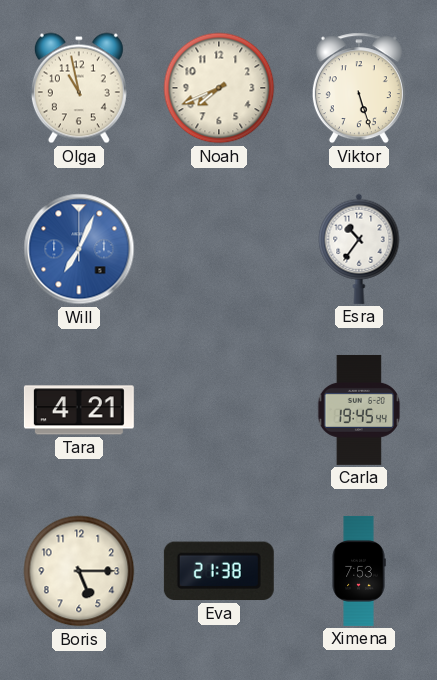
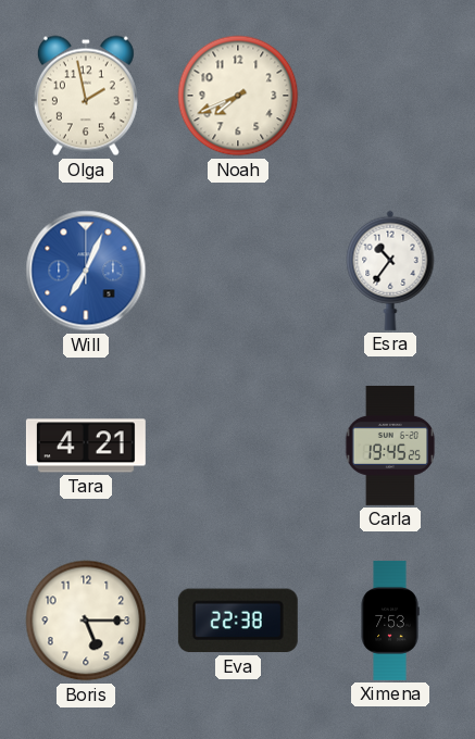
Olga: 10:58 -> 1:58 (86, 96)
Viktor: 5:27 -> none (359, 88)
Carla: 19:45:44 -> 19:45:25 (390, 446)
Eva: 21:38 -> 22:38 (238, 621)
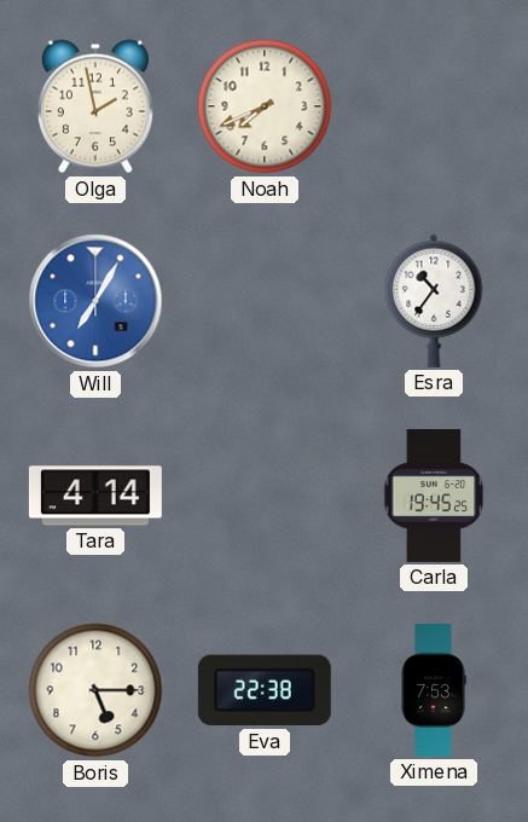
Will: 7:04 -> 7:05 (95, 301)
Tara: 4:21 -> 4:14 (95, 496)
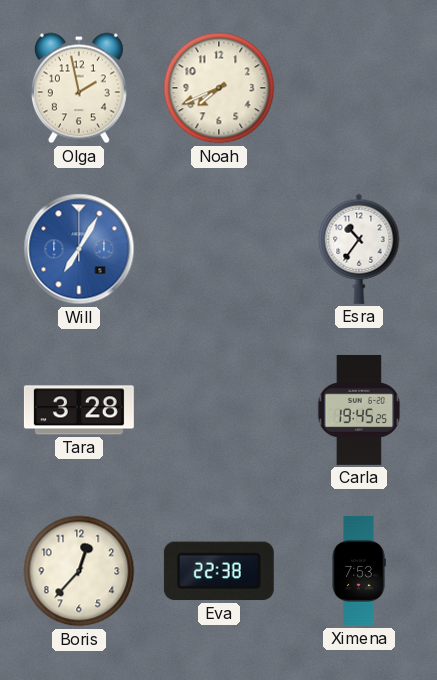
Tara: 4:14 -> 3:28 (79, 410)
Boris: 5:15 -> 12:37 (79, 571)
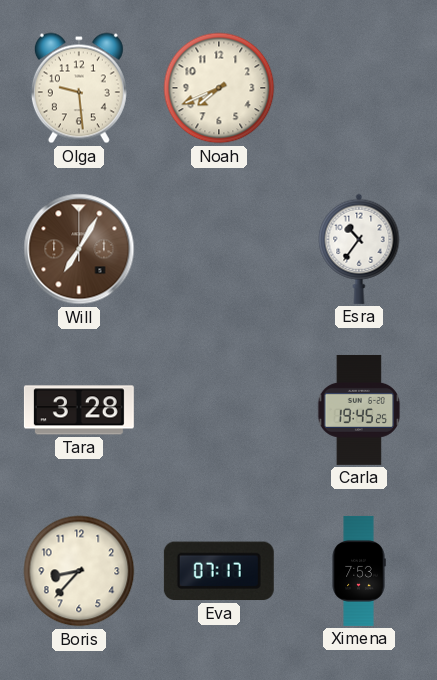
Olga: 1:58 -> 9:29 (79, 88)
Will dial: blue -> brown (79, 249)
Boris: 12:37 -> 8:37 (79, 571)
Eva: 22:38 -> 07:17 (219, 571)
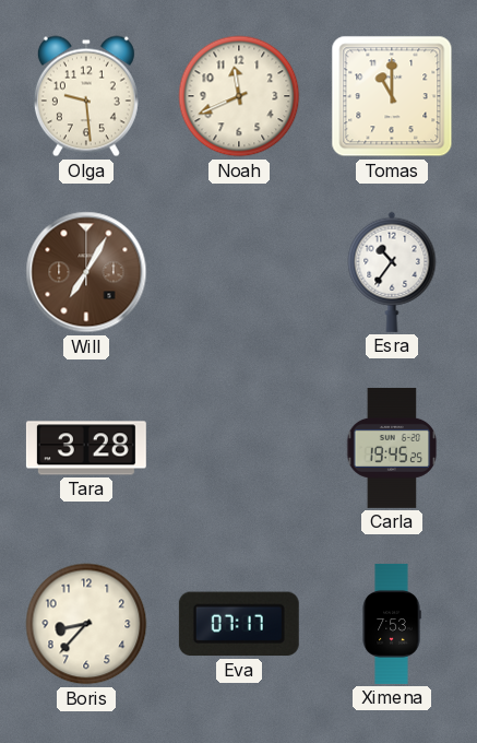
Noah: 7:41 -> 11:41 (239, 96)
Tomas: none -> 11:00 (392, 96)
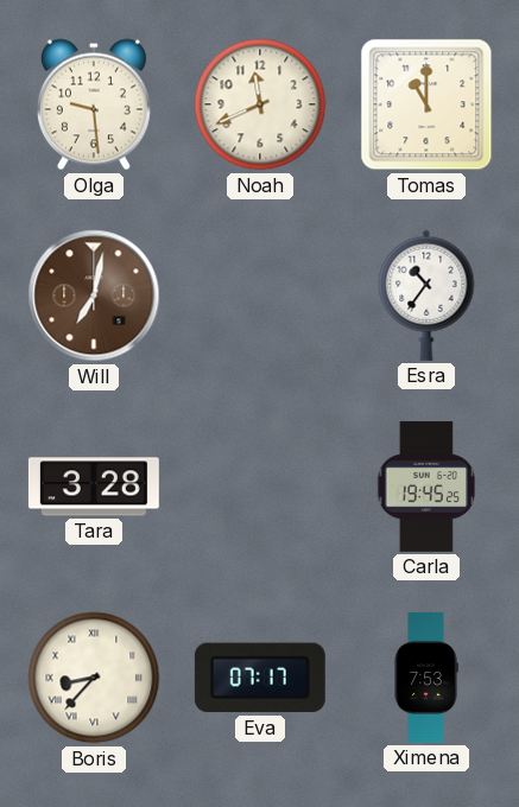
Will: 7:05 -> 7:02 (94, 296)
Boris numerals: Arabic -> Roman (94, 678)
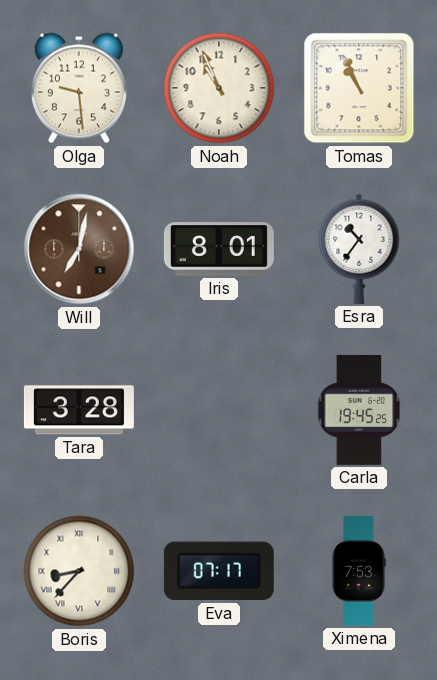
Noah: 11:41 -> 10:56 (219, 88)
Tomas: 11:00 -> 10:56 (359, 88)
Iris: none -> 8:01 (219, 249)
